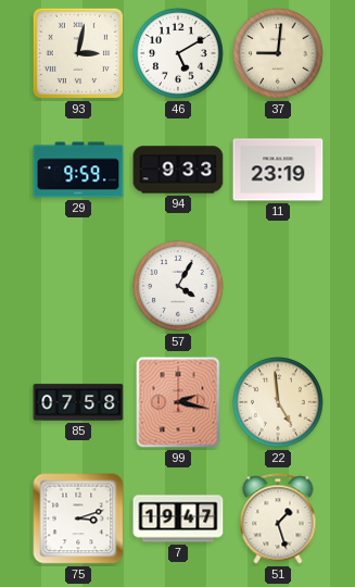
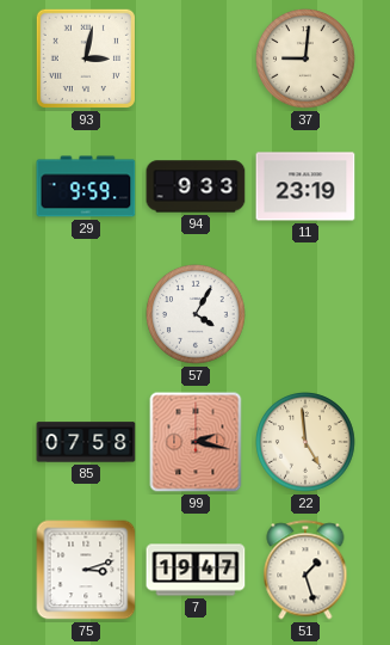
46: 5:10 -> none (179, 54)
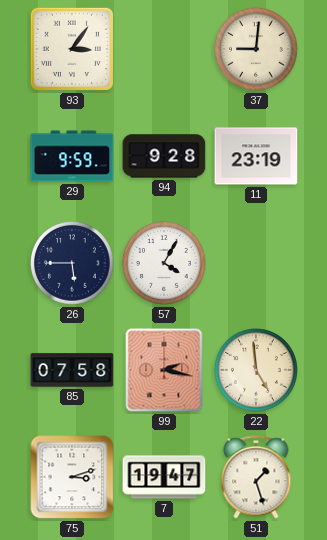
93: 3:02 -> 3:06 (72, 49)
94: 9:33 -> 9:28 (164, 156)
26: none -> 5:45 (73, 264)
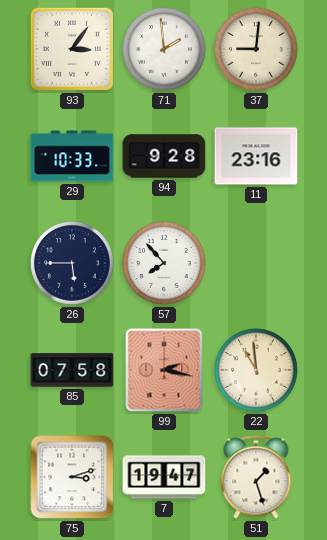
71: none -> 1:59 (165, 50)
29: 9:59 -> 10:33 (72, 156)
11: 23:19 -> 23:16 (256, 156)
57: 4:05 -> 7:53 (165, 264)
22: 4:59 -> 10:59 (257, 371)
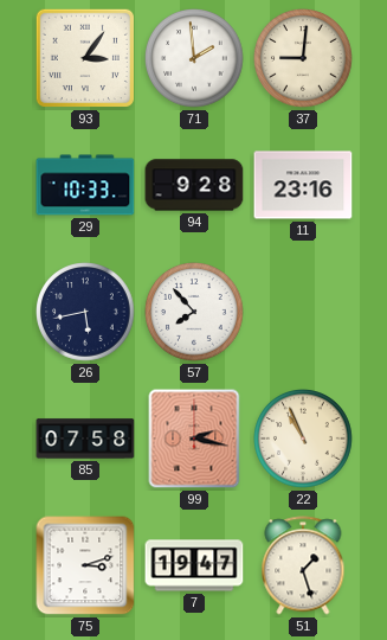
26: 5:45 -> 5:43 (86, 313)
22: 10:59 -> 10:56 (304, 440)
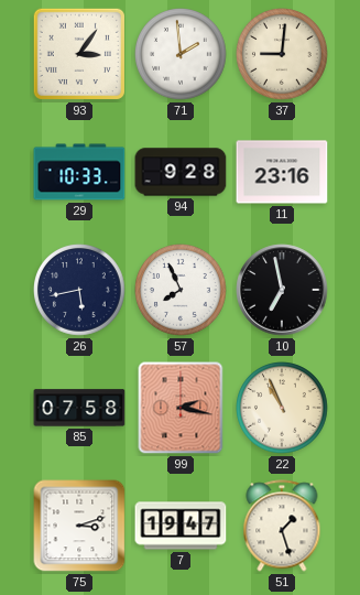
57: 7:53 -> 7:56 (182, 291)
10: none -> 6:58 (282, 290)
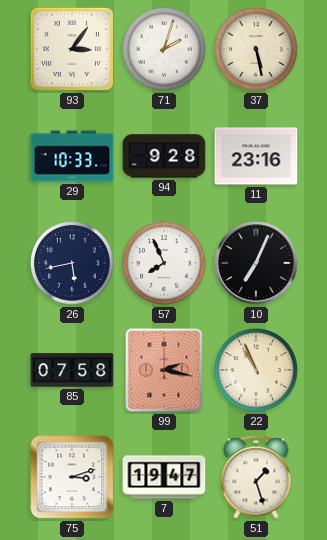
71: 1:59 -> 2:03 (165, 50)
37: 9:01 -> 5:28 (257, 50)
10: 6:58 -> 7:04 (256, 263)
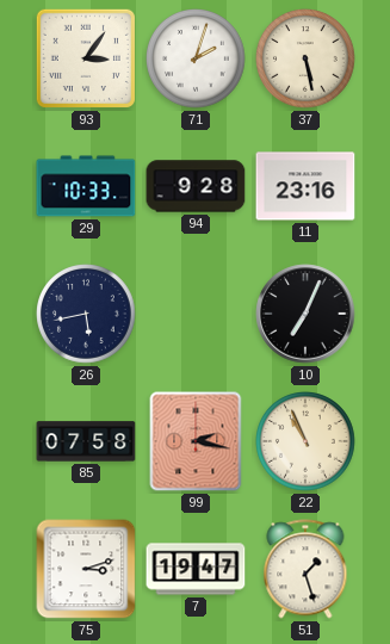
57: 7:56 -> none (165, 264)
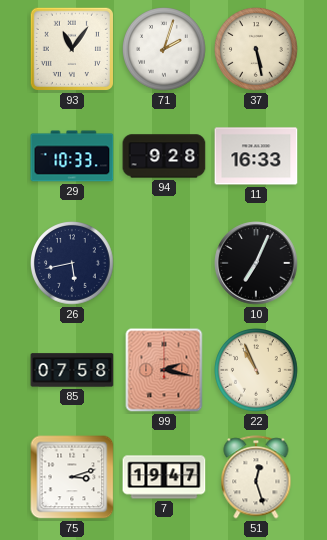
93: 3:06 -> 11:06 (72, 49)
11: 23:16 -> 16:33 (256, 156)
51: 1:27 -> 12:27 (256, 477)
